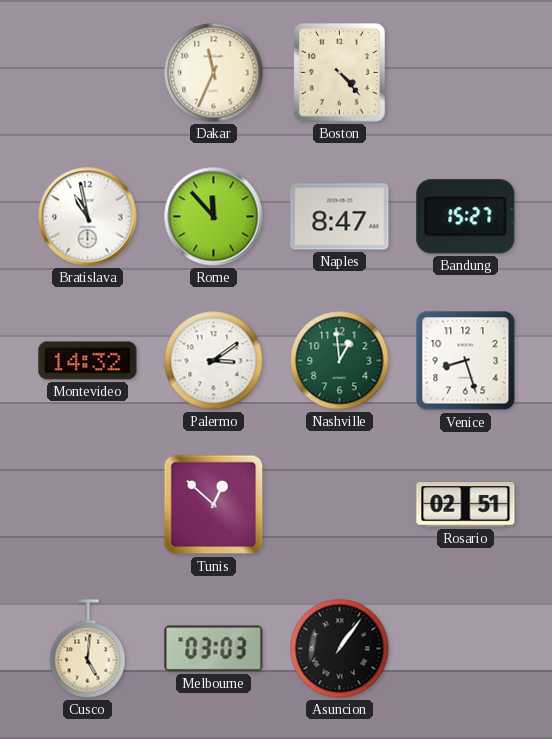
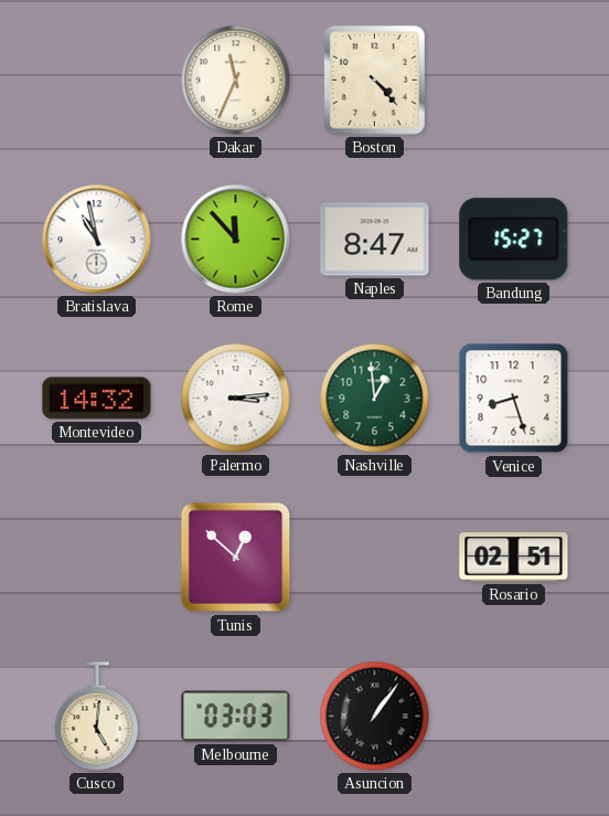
Palermo: 3:09 -> 3:14 (236, 399)
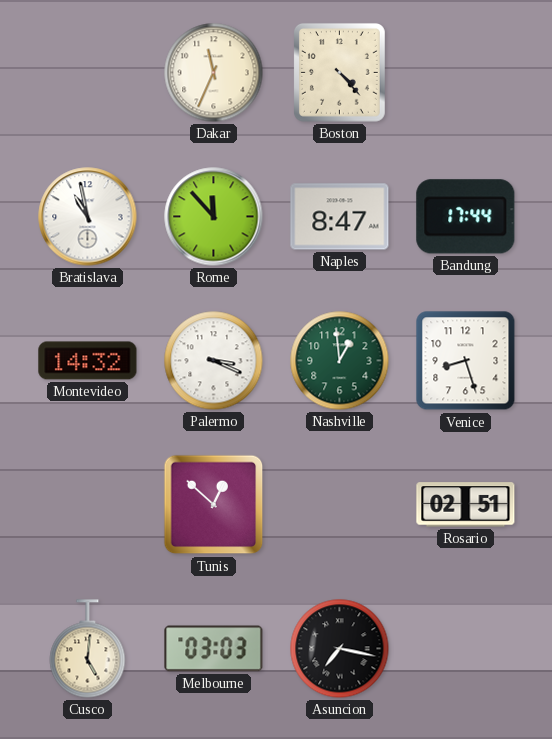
Bandung: 15:27 -> 17:44 (466, 217)
Palermo: 3:14 -> 3:19 (214, 361)
Asuncion: 1:06 -> 7:17 (340, 649)
